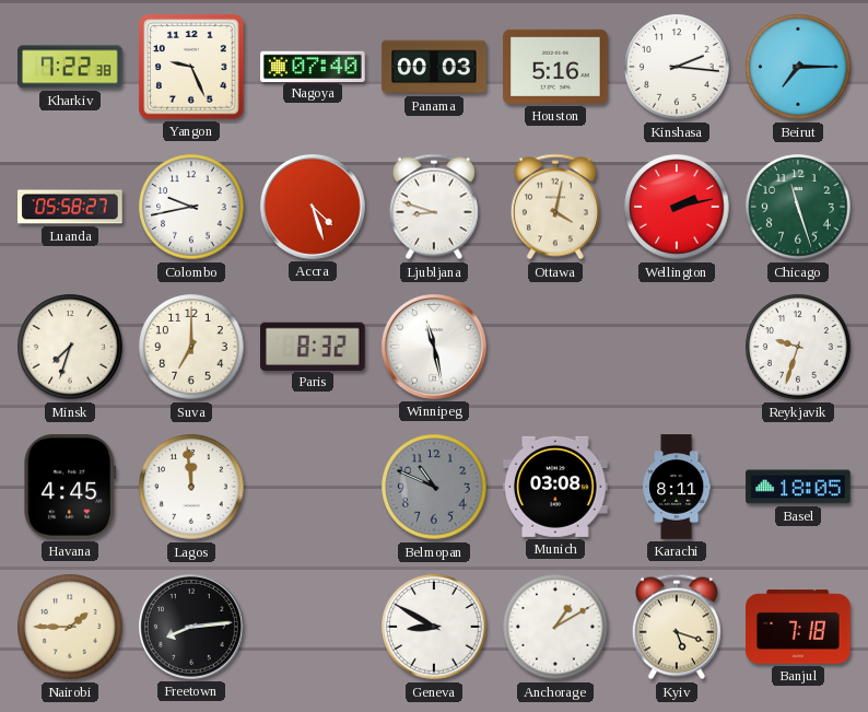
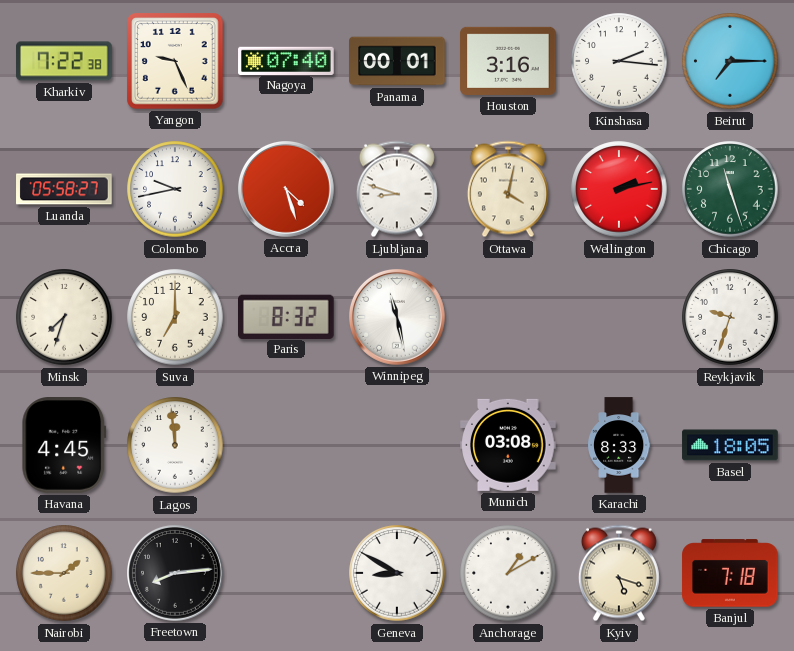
Panama: 00:03 -> 00:01 (397, 61)
Houston: 5:16 -> 3:16 (508, 61)
Belmopan: 10:49 -> none (434, 487)
Karachi: 8:11 -> 8:33 (619, 445)
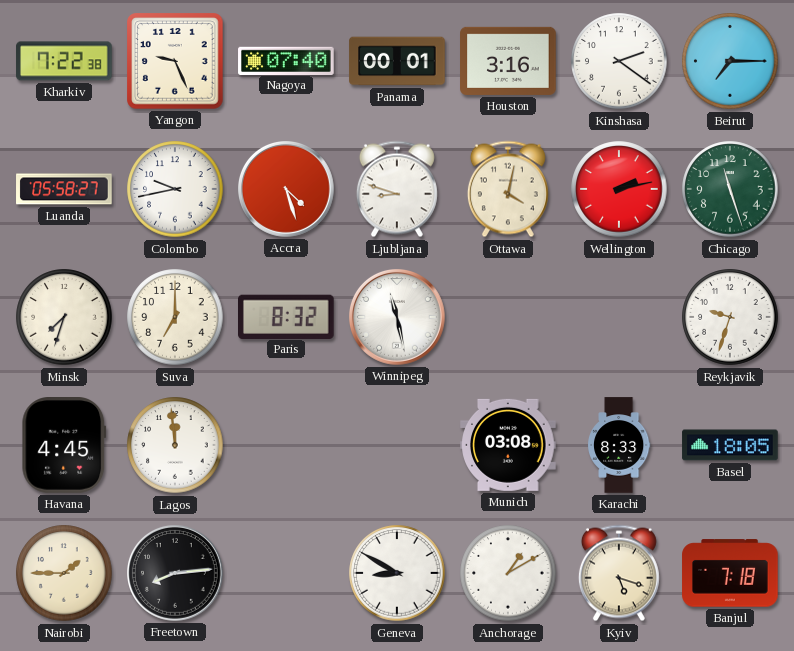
Kinshasa: 2:16 -> 2:21 (619, 61)
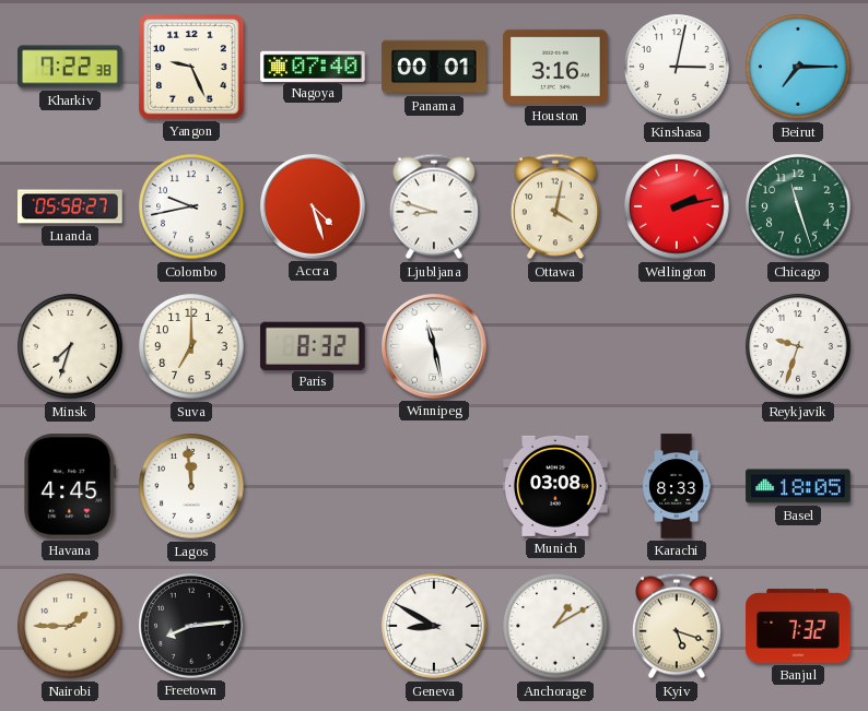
Kinshasa: 2:21 -> 3:02 (677, 67)
Banjul: 7:18 -> 7:32 (798, 626)
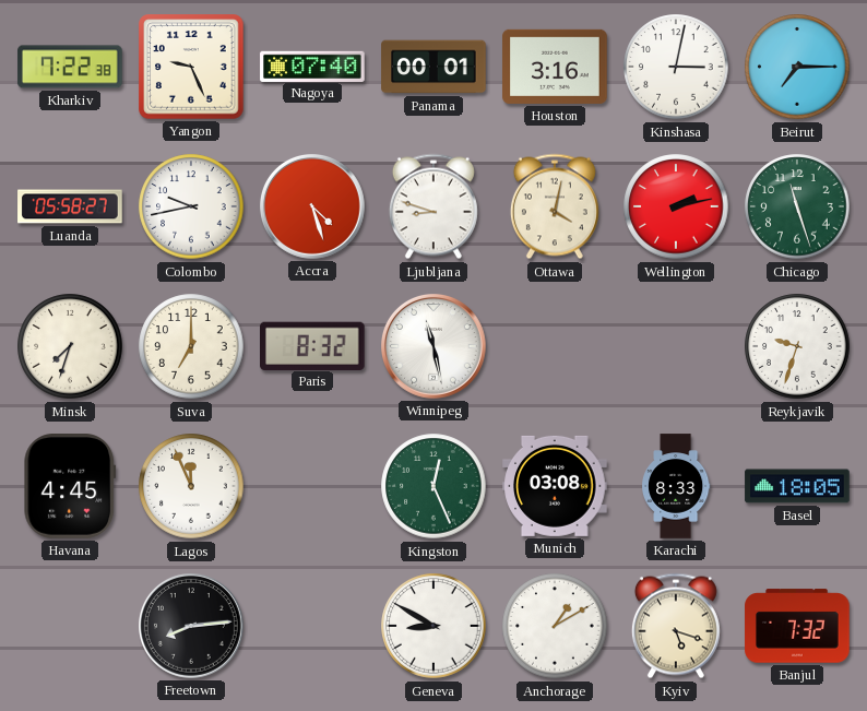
Lagos: 11:59 -> 11:56 (191, 486)
Kingston: none -> 12:26 (434, 486)
Nairobi: 1:45 -> none (70, 626)
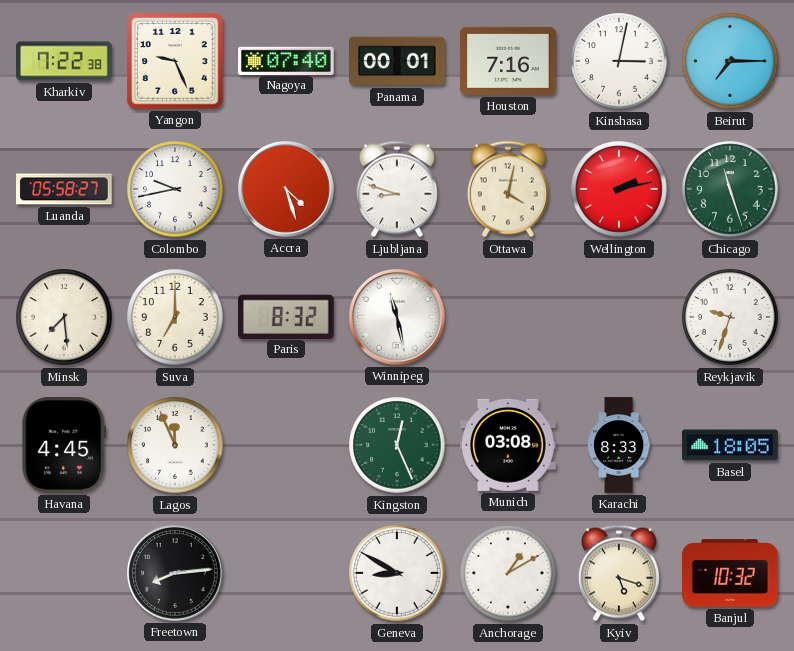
Houston: 3:16 -> 7:16 (508, 61)
Minsk: 7:33 -> 7:29 (64, 317)
Banjul: 7:32 -> 10:32 (730, 573)
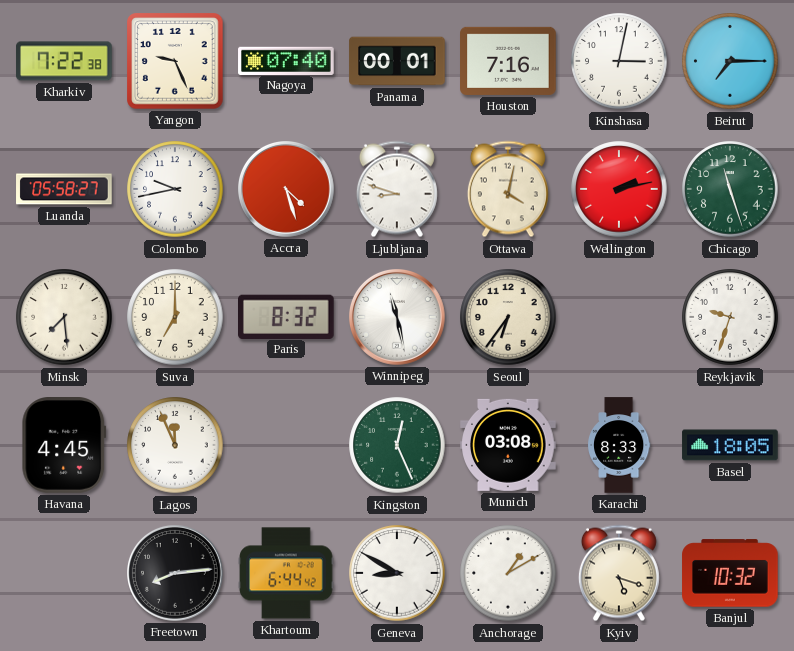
Seoul: none -> 6:36 (508, 317)
Khartoum: none -> 6:44 (286, 573)
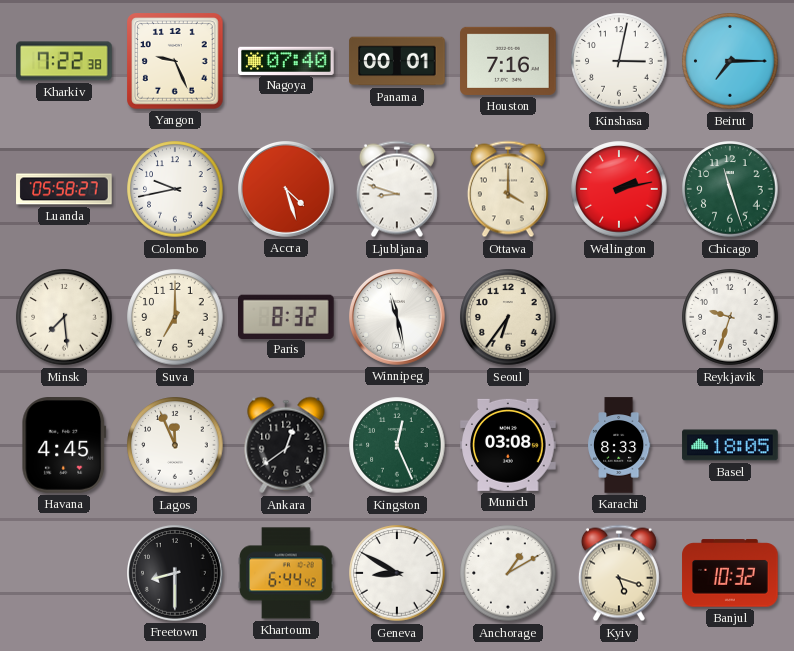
Ottawa: 4:02 -> 4:00 (508, 189)
Ankara: none -> 12:39 (286, 445)
Freetown: 8:14 -> 8:30 (176, 574)
